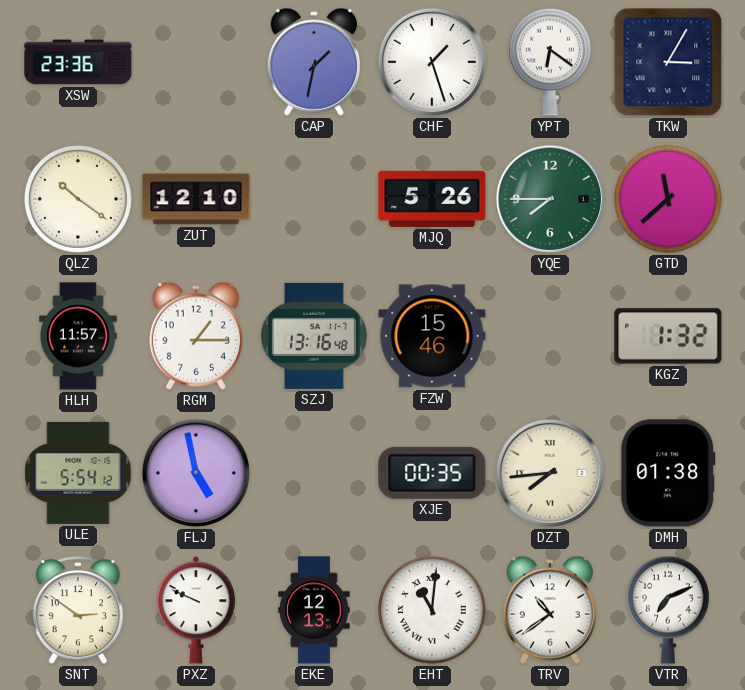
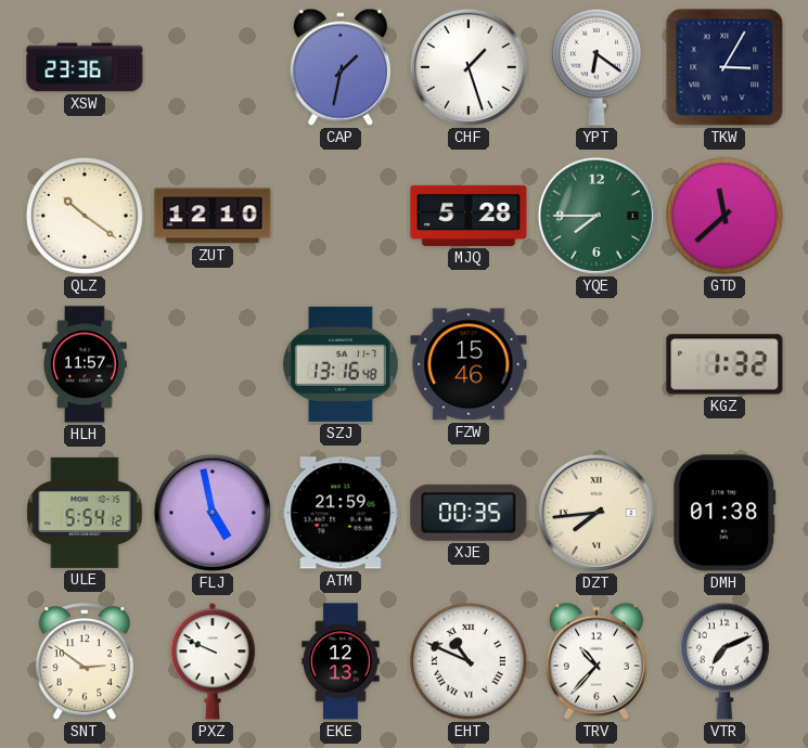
MJQ: 5:26 -> 5:28 (469, 216)
RGM: 1:15 -> none (196, 336)
ATM: none -> 21:59 (341, 513)
EHT: 11:01 -> 10:49 (470, 662)
TRV: 10:39 -> 10:37 (597, 661)
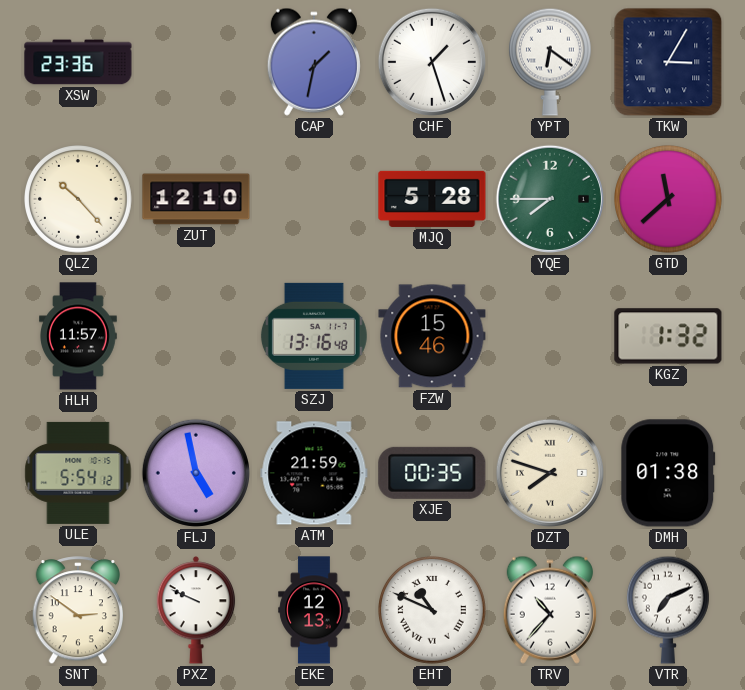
QLZ: 10:21 -> 10:23 (79, 200)
DZT: 7:44 -> 7:48 (550, 473)
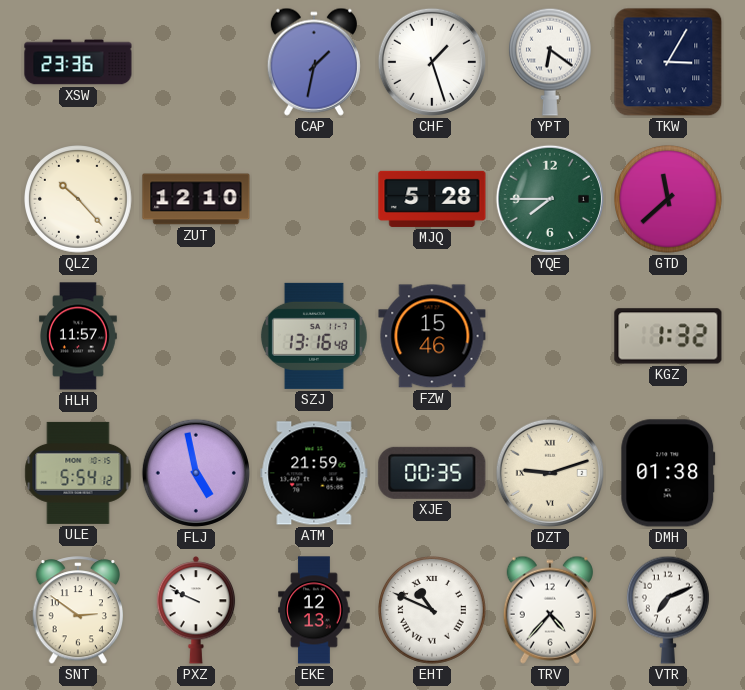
DZT: 7:48 -> 9:12 (550, 473)
TRV: 10:37 -> 4:37 (550, 610)
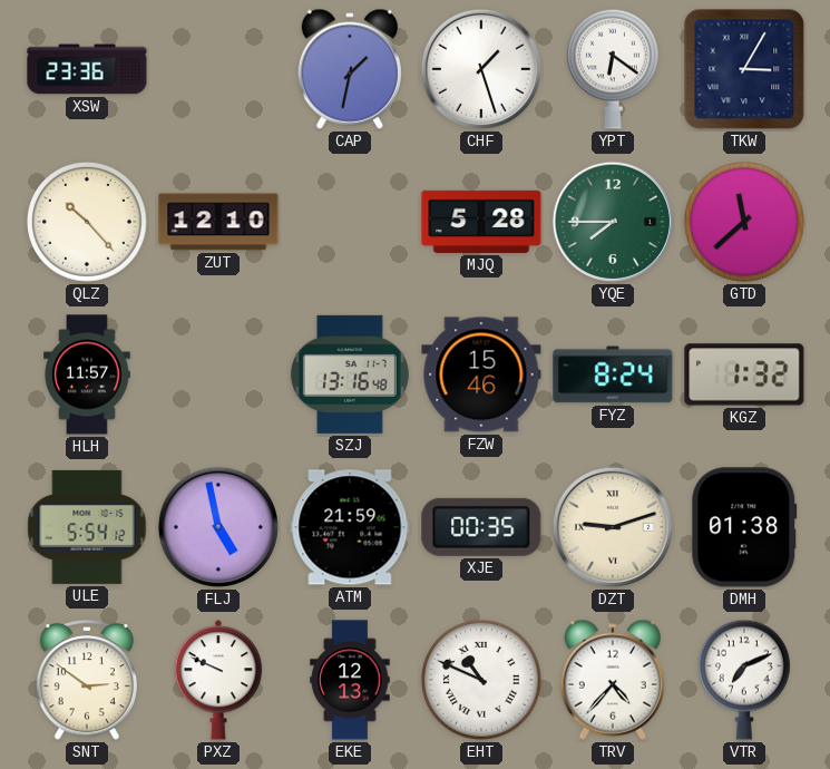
FYZ: none -> 8:24 (613, 374)
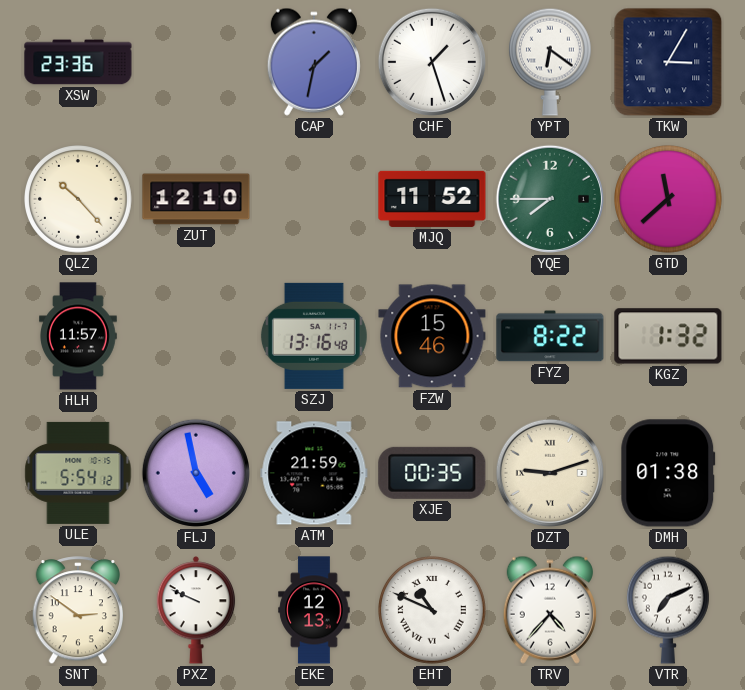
MJQ: 5:28 -> 11:52 (432, 199)
FYZ: 8:24 -> 8:22 (550, 336)
